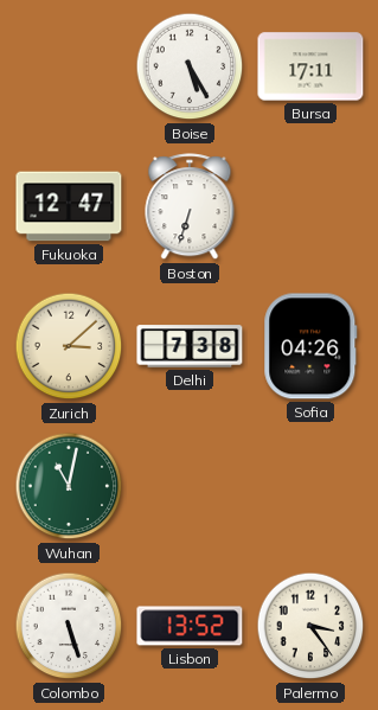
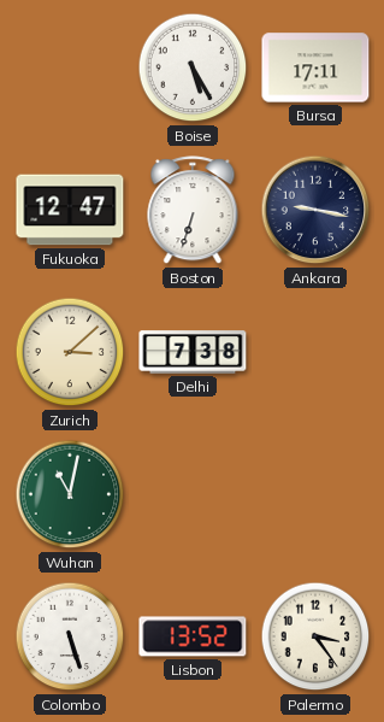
Ankara: none -> 9:17 (315, 210)
Sofia: 04:26 -> none (310, 346)
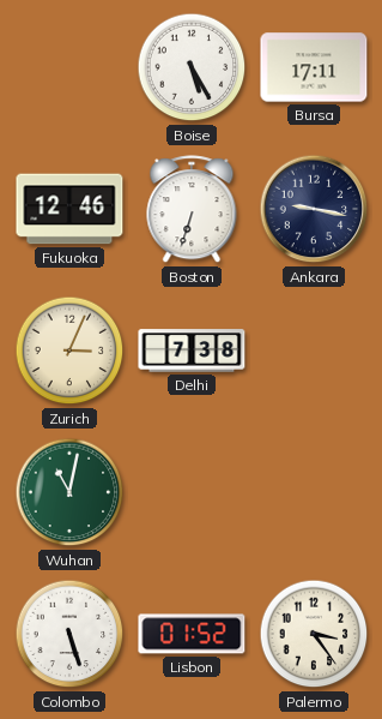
Fukuoka: 12:47 -> 12:46 (69, 209)
Zurich: 3:08 -> 3:04 (69, 350)
Lisbon: 13:52 -> 01:52 (192, 634)
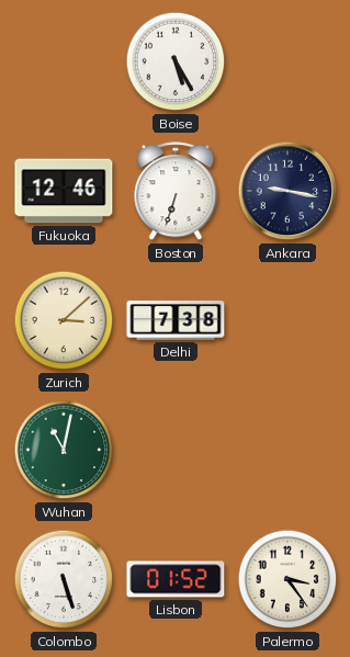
Bursa: 17:11 -> none (314, 67)
Zurich: 3:04 -> 3:08 (64, 320)
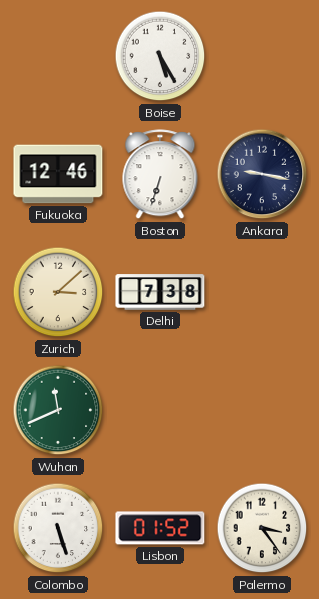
Wuhan: 11:02 -> 11:41 (58, 410)
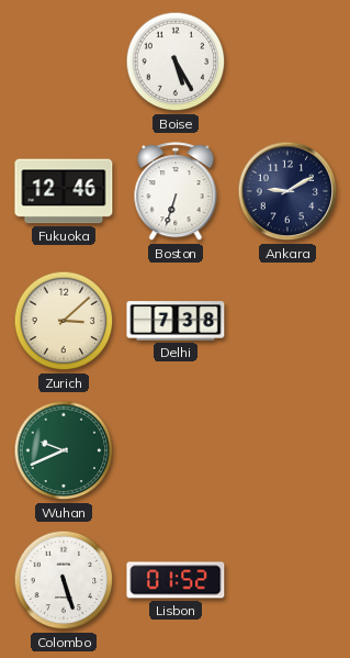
Ankara: 9:17 -> 9:10 (287, 191)
Wuhan: 11:41 -> 9:41 (64, 450)
Palermo: 3:24 -> none (262, 528)
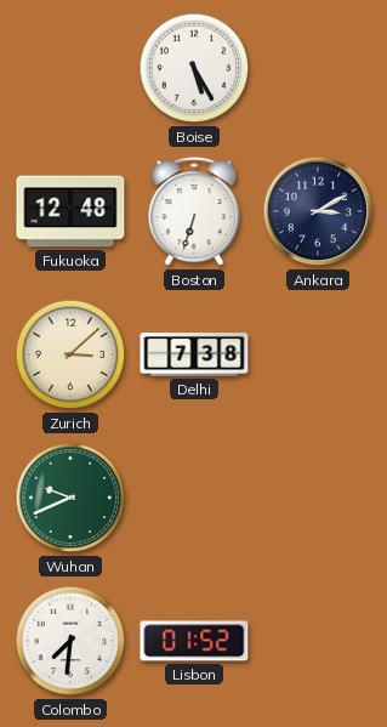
Fukuoka: 12:46 -> 12:48 (70, 211)
Ankara: 9:10 -> 3:10 (318, 211)
Colombo: 5:27 -> 7:31 (70, 641)
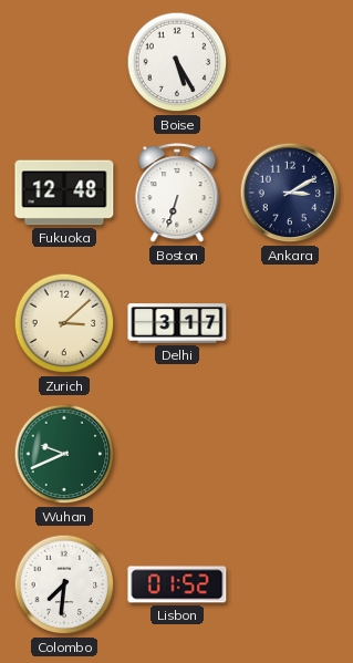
Delhi: 7:38 -> 3:17 (177, 323)
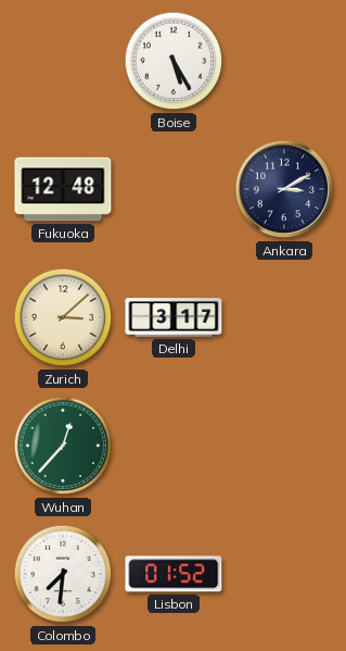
Boston: 6:33 -> none (177, 194)
Wuhan: 9:41 -> 12:37 (63, 446)
